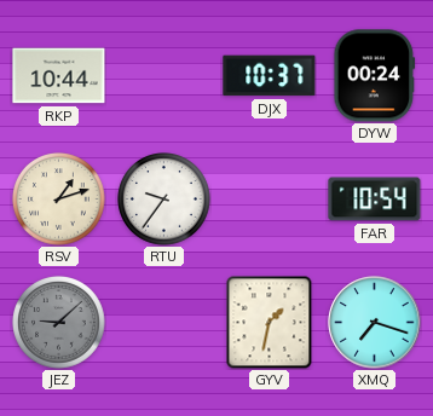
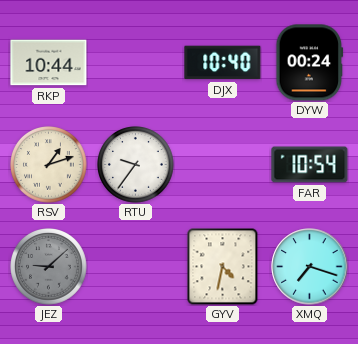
DJX: 10:37 -> 10:40 (223, 63)
GYV: 1:32 -> 4:32 (223, 266)
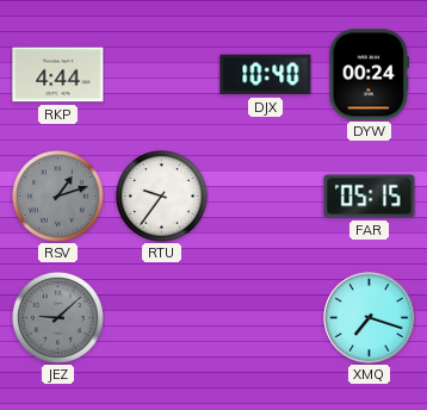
RKP: 10:44 -> 4:44 (58, 75)
RSV dial: cream -> grey (58, 197)
FAR: 10:54 -> 05:15 (370, 197)
GYV: 4:32 -> none (223, 266)
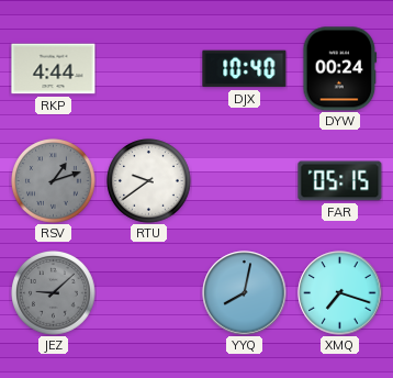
RTU: 9:36 -> 9:39 (149, 181)
YYQ: none -> 8:02 (245, 293)
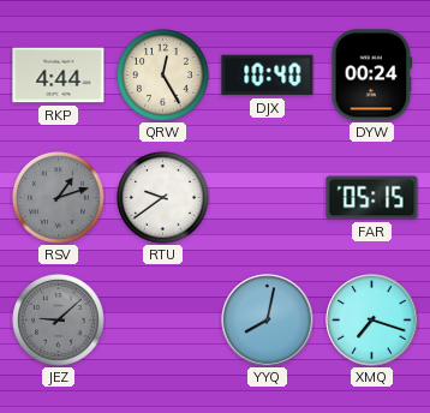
QRW: none -> 12:25 (163, 76)
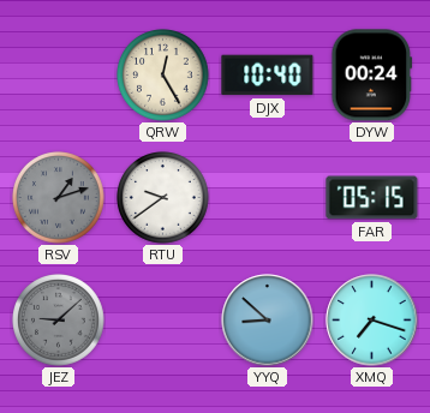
RKP: 4:44 -> none (59, 76)
YYQ: 8:02 -> 8:52 (268, 321)
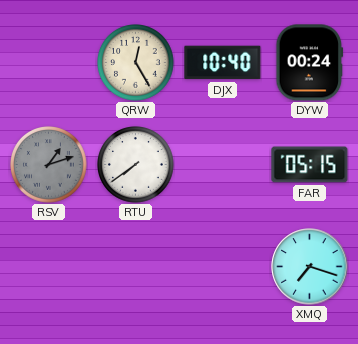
RTU: 9:39 -> 7:39 (136, 165)
JEZ: 9:08 -> none (59, 321)
YYQ: 8:52 -> none (268, 321)
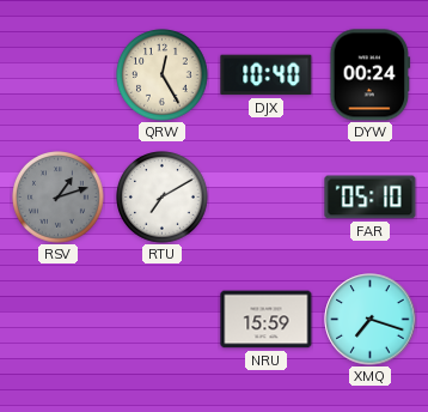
RTU: 7:39 -> 7:10 (163, 198)
FAR: 05:15 -> 05:10 (371, 198)
NRU: none -> 15:59 (267, 320)
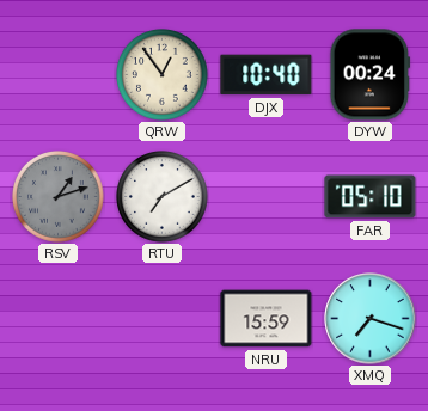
QRW: 12:25 -> 12:54 (163, 75)
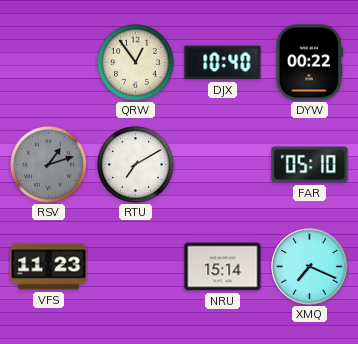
DYW: 00:24 -> 00:22 (310, 63)
VFS: none -> 11:23 (49, 267)
NRU: 15:59 -> 15:14 (223, 267)
XMQ: 7:18 -> 7:19 (310, 267)
